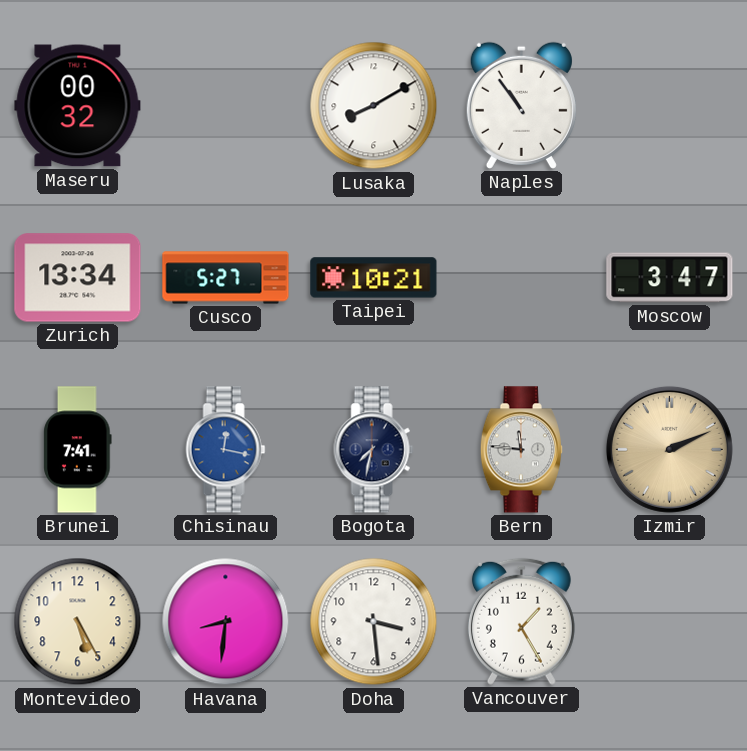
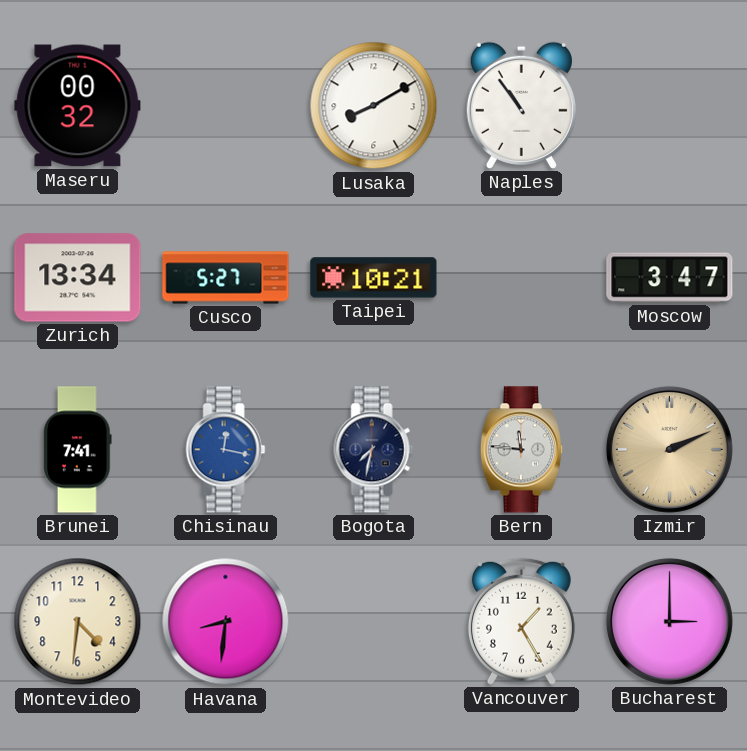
Montevideo: 5:25 -> 4:31 (78, 622)
Doha: 3:29 -> none (374, 622)
Bucharest: none -> 3:00 (669, 621)
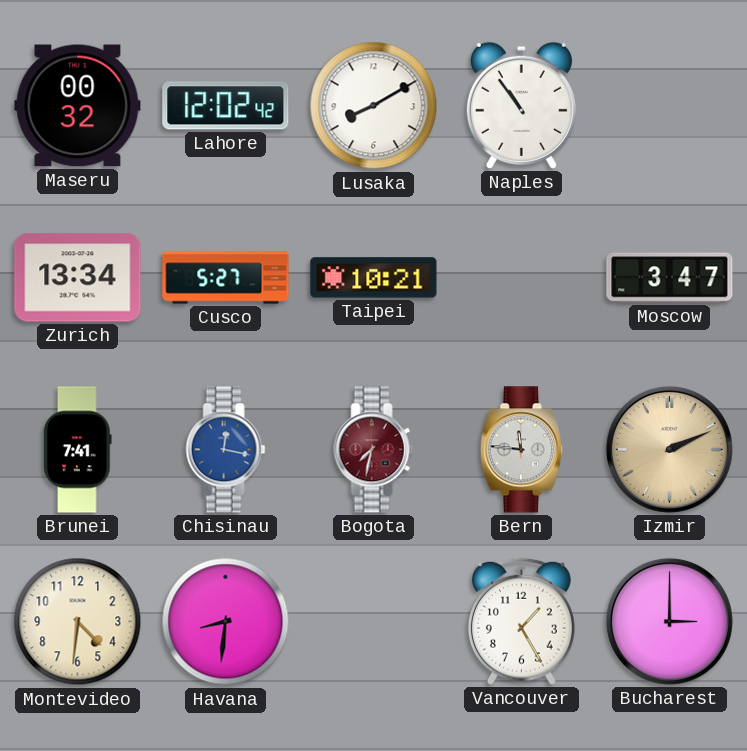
Lahore: none -> 12:02 (226, 106)
Bogota dial: navy -> burgundy (374, 450)
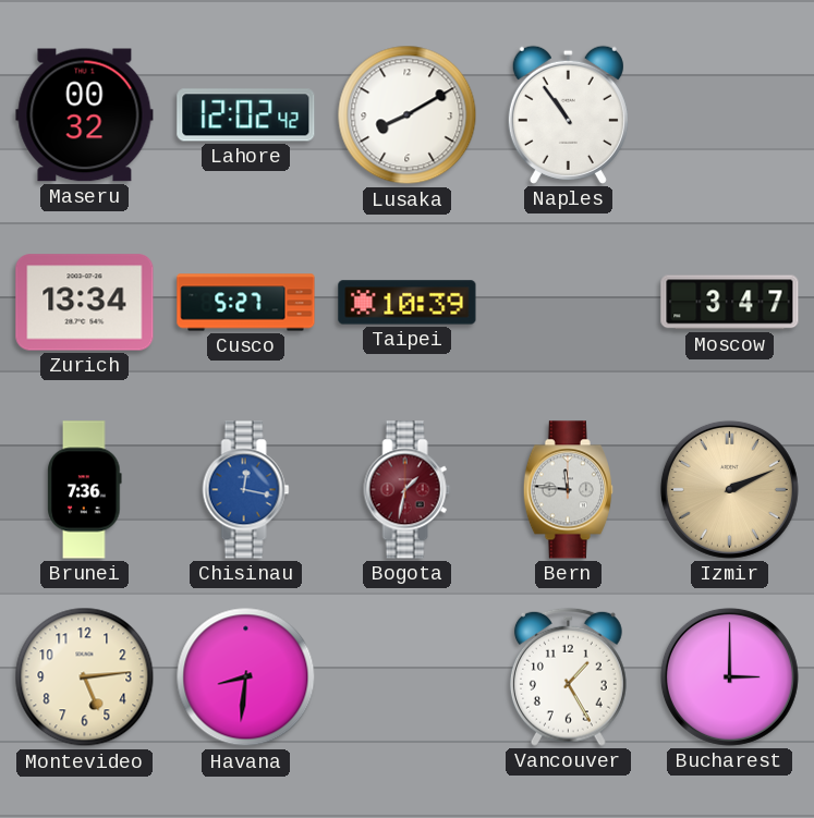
Taipei: 10:21 -> 10:39 (408, 303)
Brunei: 7:41 -> 7:36 (85, 490)
Bogota: 7:32 -> 1:32 (408, 490)
Montevideo: 4:31 -> 5:14 (85, 677)
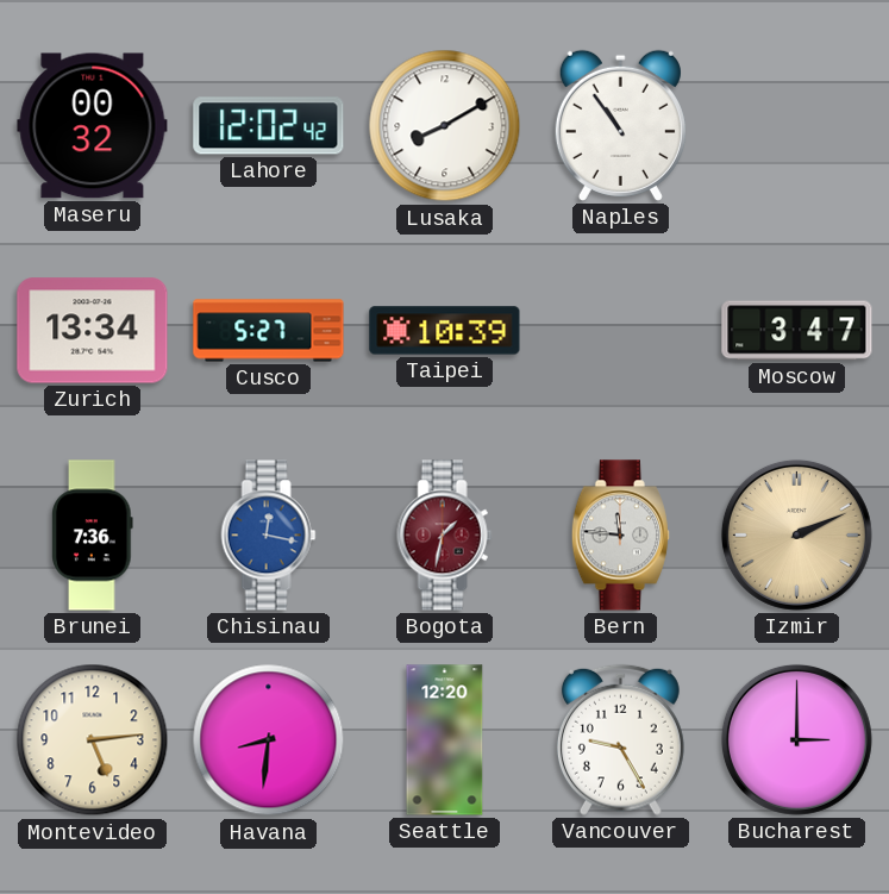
Seattle: none -> 12:20 (445, 740)
Vancouver: 1:25 -> 9:25 (620, 739)
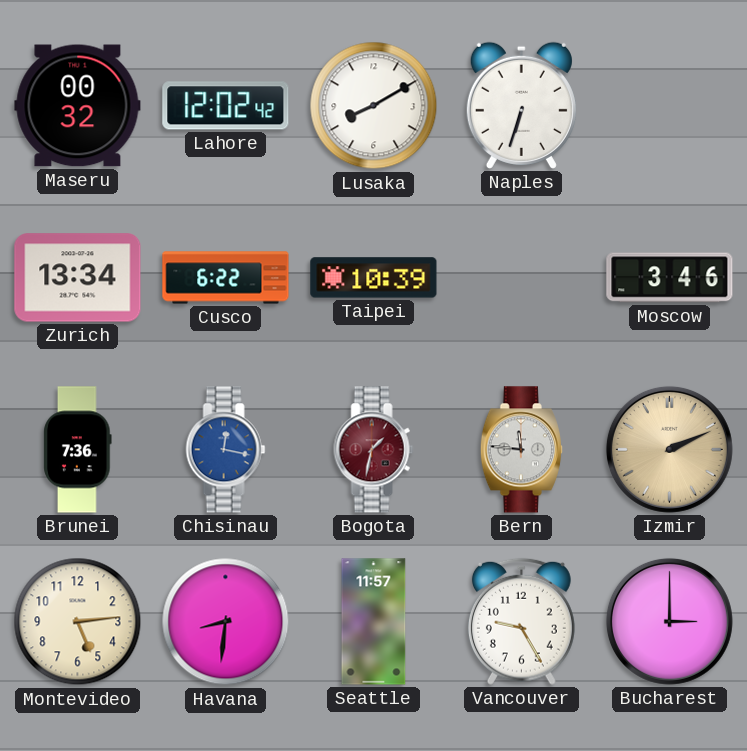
Naples: 10:54 -> 6:33 (521, 105)
Cusco: 5:27 -> 6:22 (226, 278)
Moscow: 3:47 -> 3:46 (670, 278)
Seattle: 12:20 -> 11:57 (374, 622)
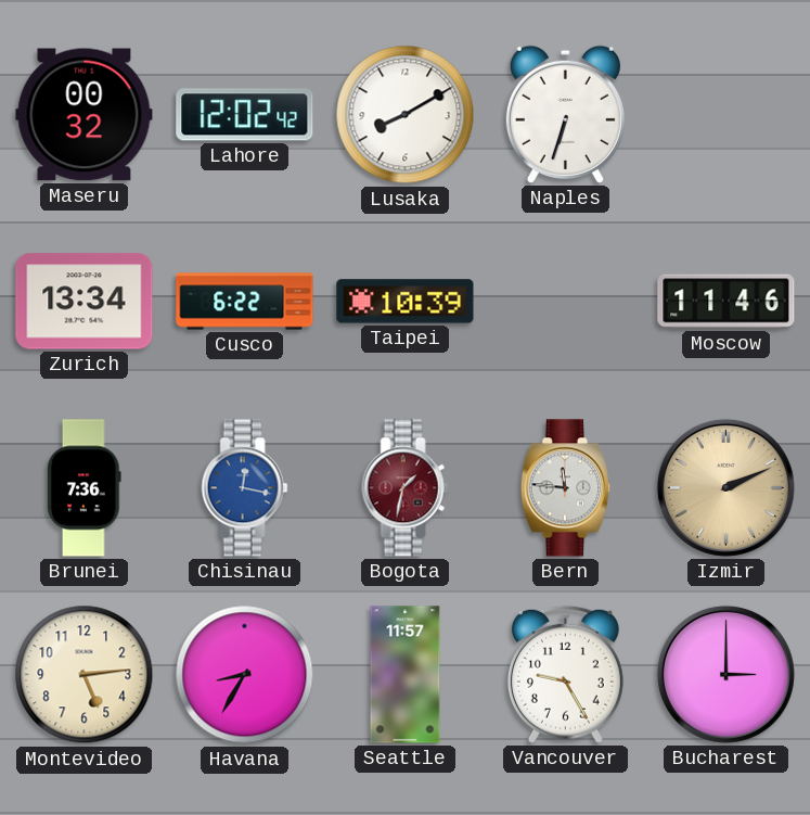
Moscow: 3:46 -> 11:46 (727, 302)
Havana: 8:31 -> 8:35 (245, 675)
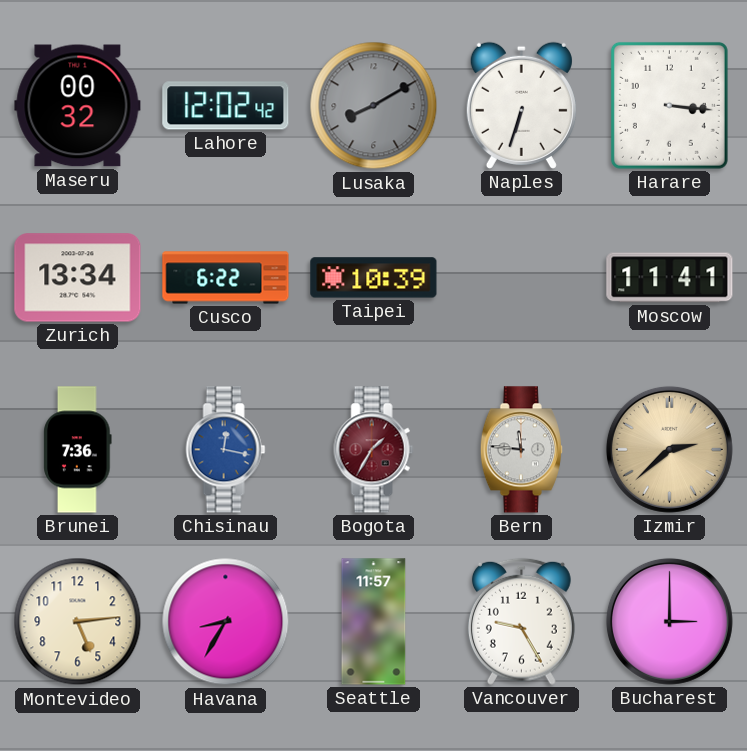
Lusaka dial: white -> grey (374, 106)
Harare: none -> 3:16 (669, 105)
Moscow: 11:46 -> 11:41 (670, 278)
Bogota: 1:32 -> 1:35 (374, 450)
Izmir: 2:11 -> 2:38 (669, 449)
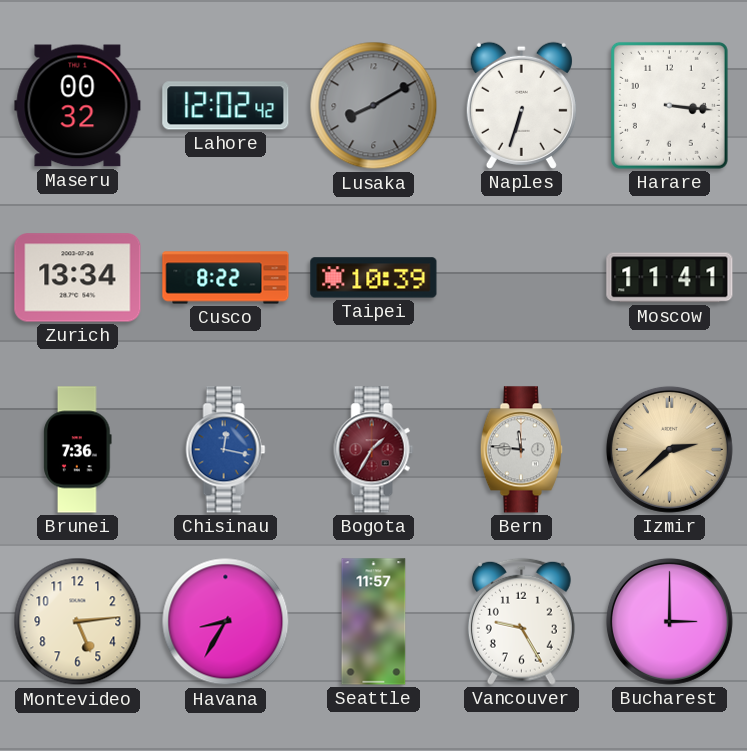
Cusco: 6:22 -> 8:22 (226, 278)
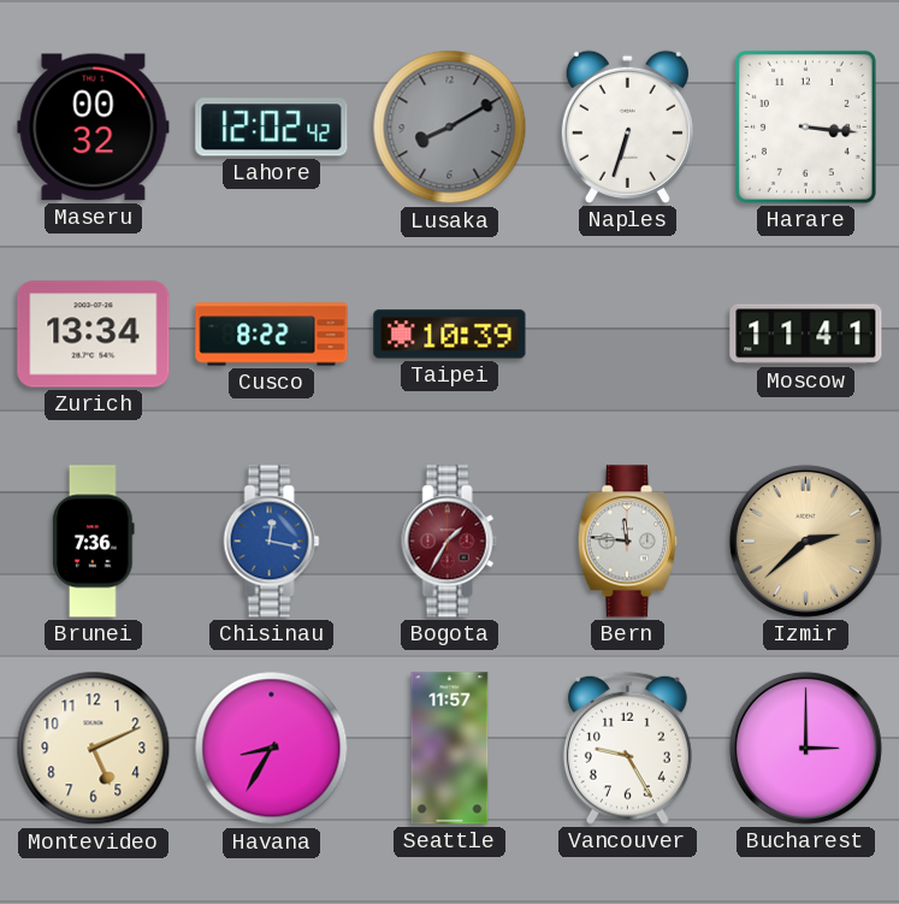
Montevideo: 5:14 -> 5:11 (94, 749)
